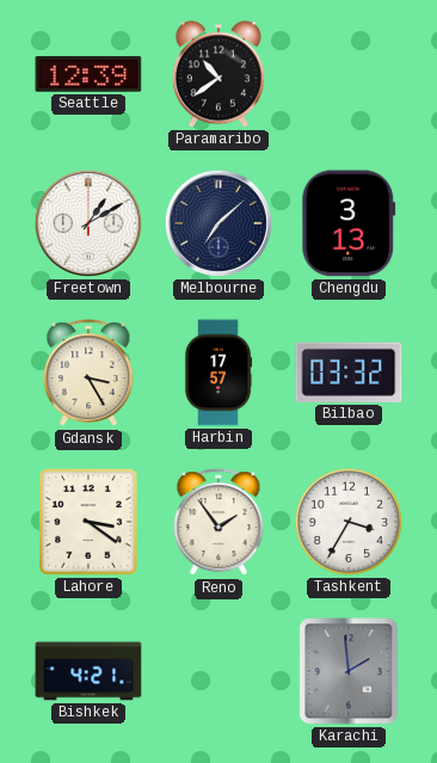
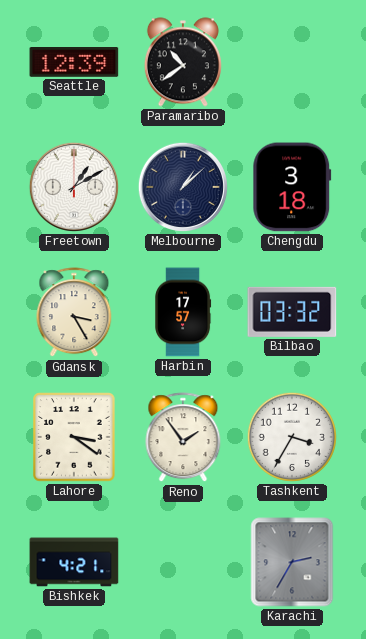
Melbourne: 7:08 -> 1:08 (183, 187)
Chengdu: 3:13 -> 3:18 (292, 187)
Karachi: 1:59 -> 2:35 (292, 562)
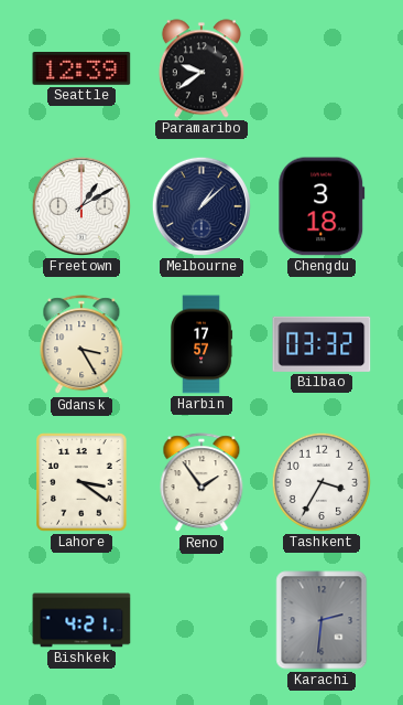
Paramaribo: 10:39 -> 9:39 (201, 68)
Karachi: 2:35 -> 2:31 (322, 620)
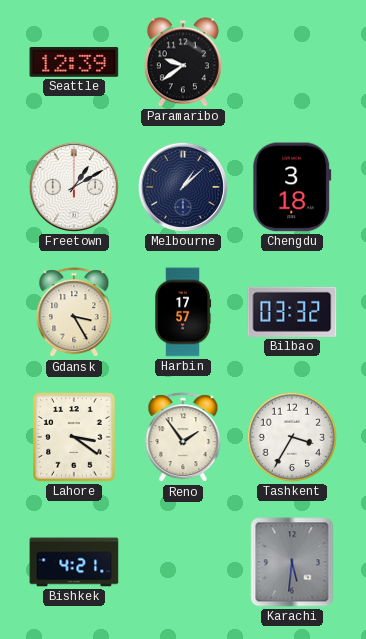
Karachi: 2:31 -> 5:31 (292, 562)
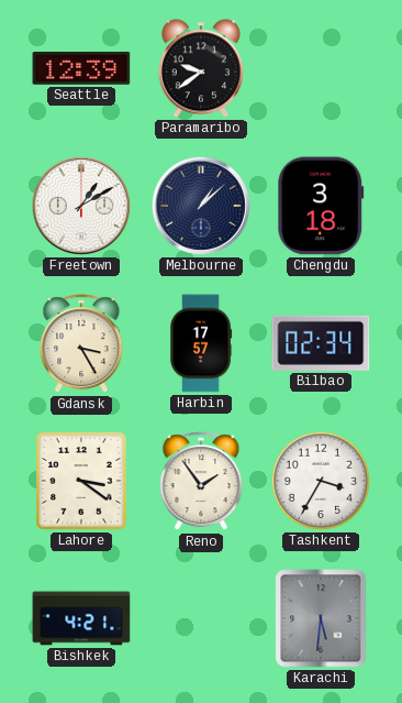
Bilbao: 03:32 -> 02:34 (321, 343)
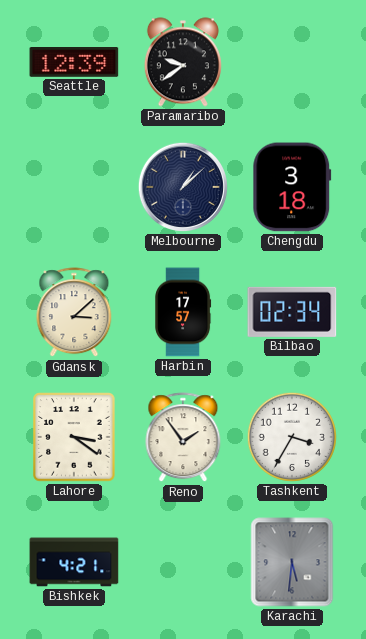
Freetown: 1:10 -> none (81, 206)
Gdansk: 3:25 -> 3:08 (74, 313)
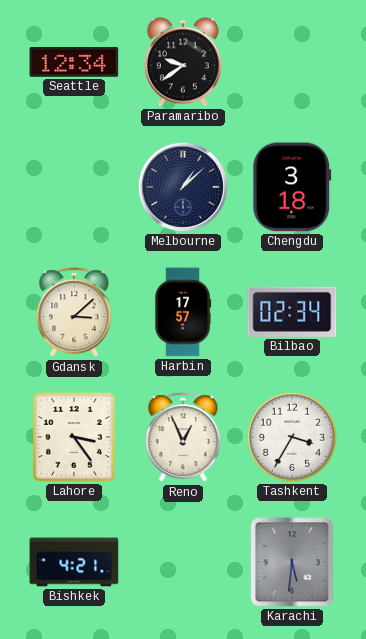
Seattle: 12:39 -> 12:34 (74, 63)
Lahore: 3:21 -> 3:24 (74, 437)
Reno: 1:54 -> 12:56 (183, 438)
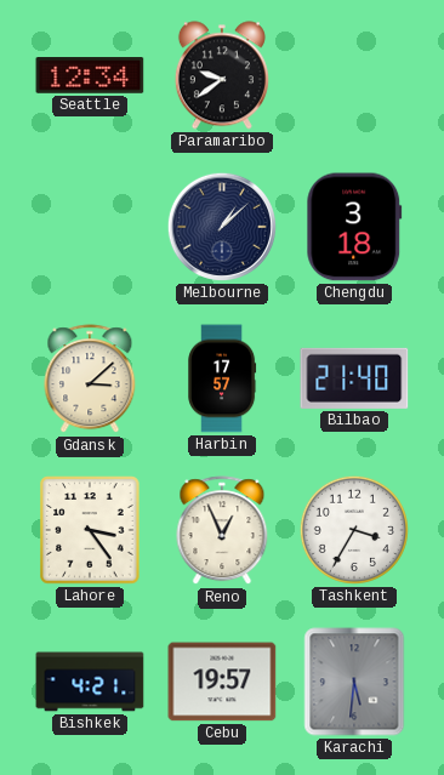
Bilbao: 02:34 -> 21:40 (354, 378)
Cebu: none -> 19:57 (222, 682)
